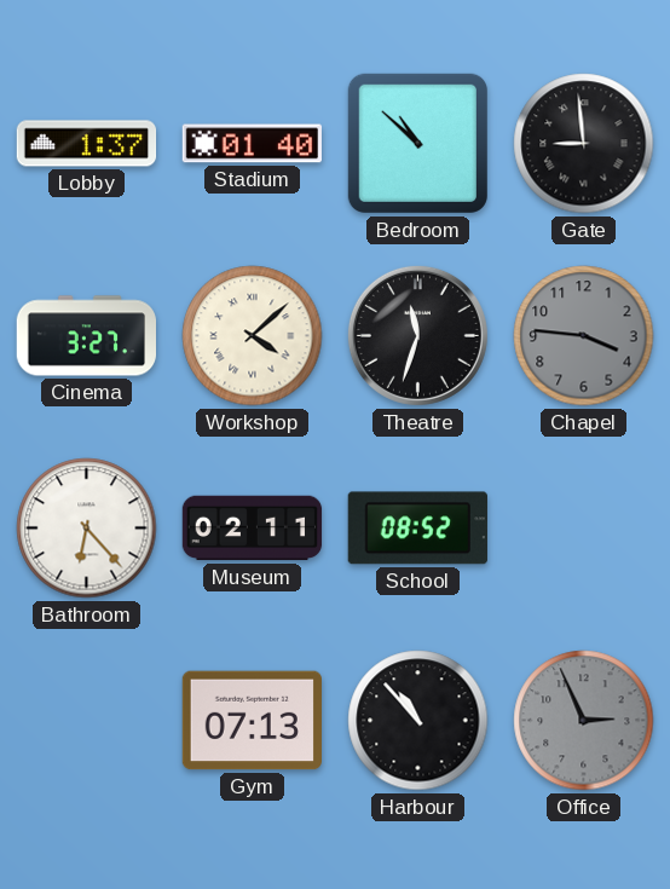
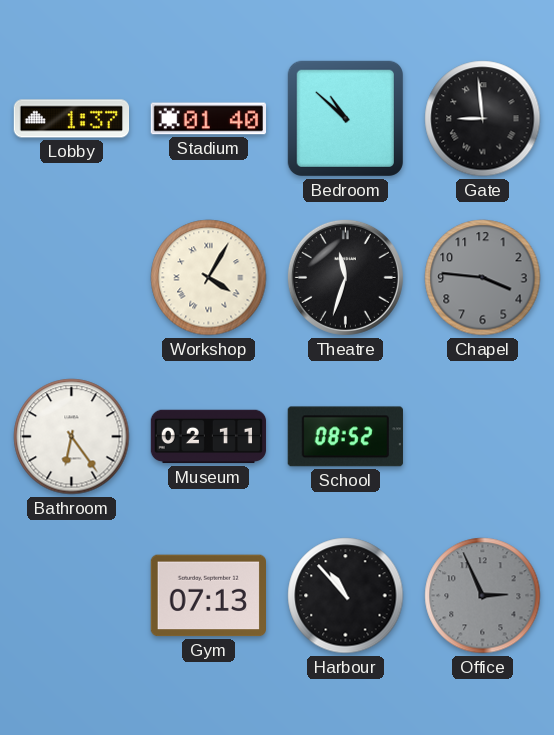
Cinema: 3:27 -> none (87, 336)
Workshop: 4:08 -> 4:05 (209, 278)
Bathroom: 6:23 -> 6:24 (72, 437)
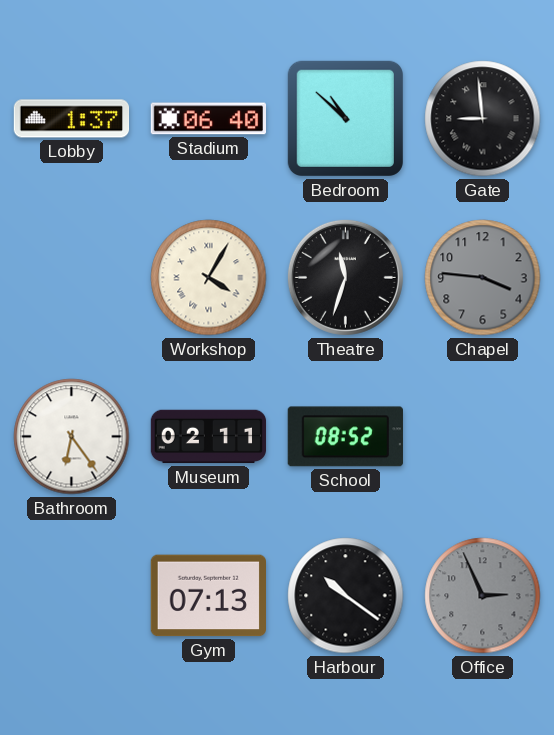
Stadium: 01:40 -> 06:40 (208, 119)
Harbour: 10:53 -> 10:21 (346, 596)
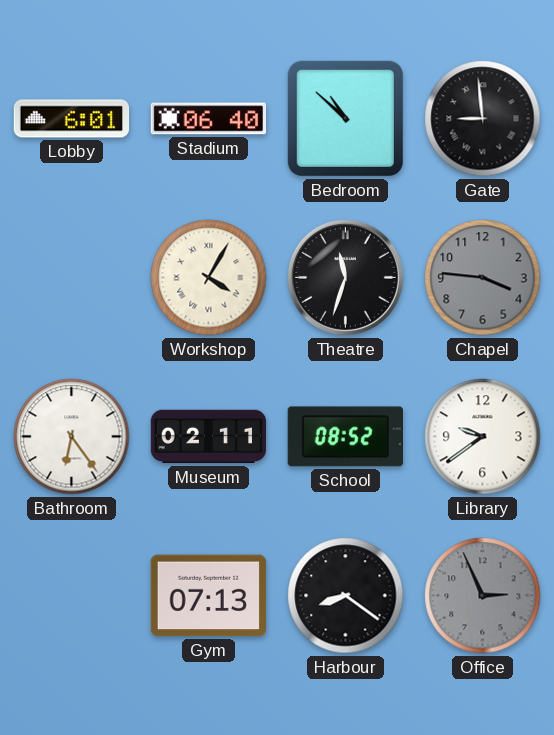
Lobby: 1:37 -> 6:01 (72, 119)
Library: none -> 9:39 (483, 437)
Harbour: 10:21 -> 8:21 (346, 596)
